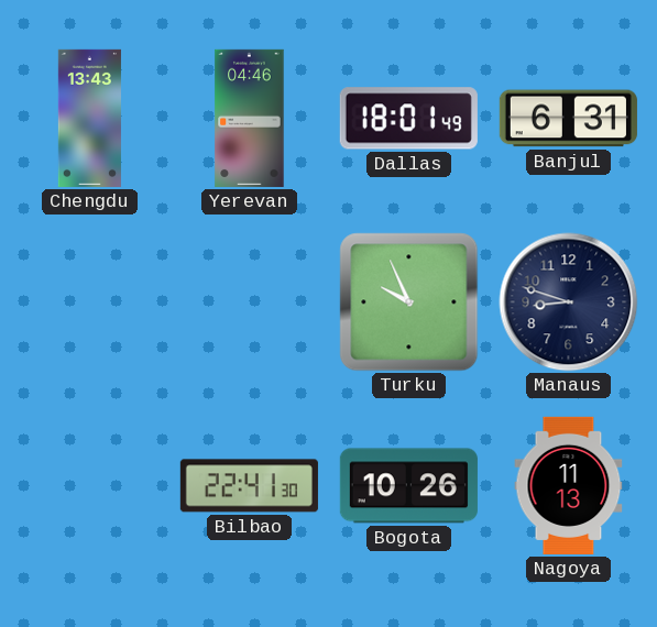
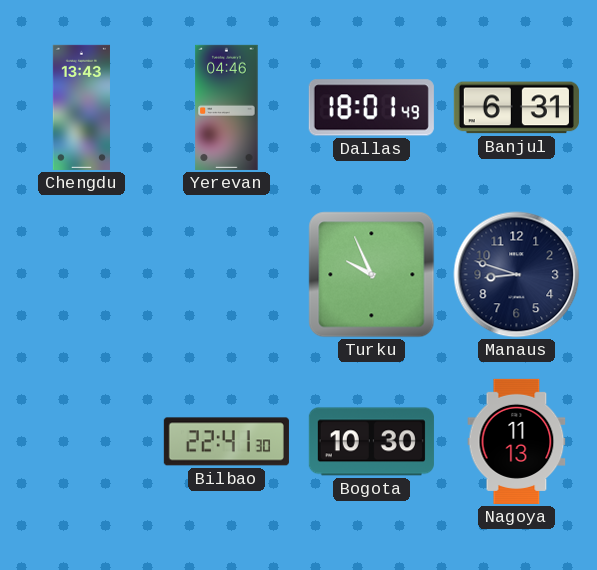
Bogota: 10:26 -> 10:30 (371, 442)
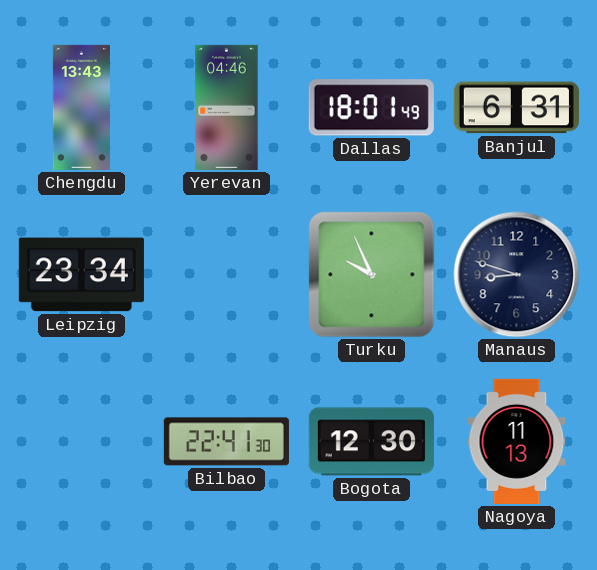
Leipzig: none -> 23:34 (81, 275)
Bogota: 10:30 -> 12:30 (371, 442)
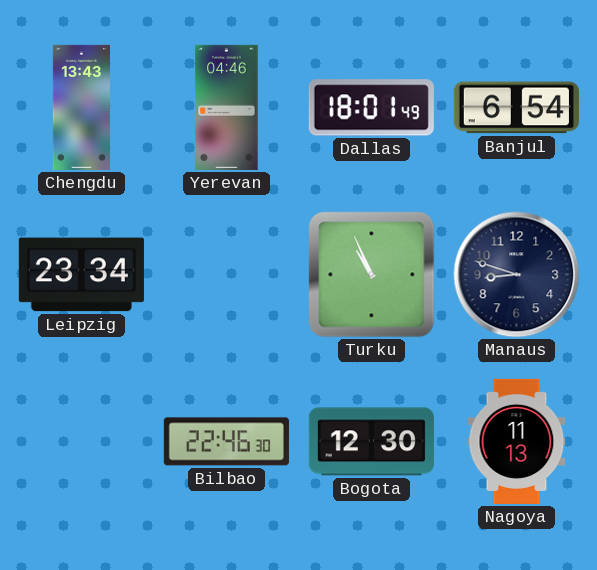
Banjul: 6:31 -> 6:54 (516, 108)
Turku: 9:56 -> 10:56 (372, 275)
Bilbao: 22:41 -> 22:46 (226, 442)
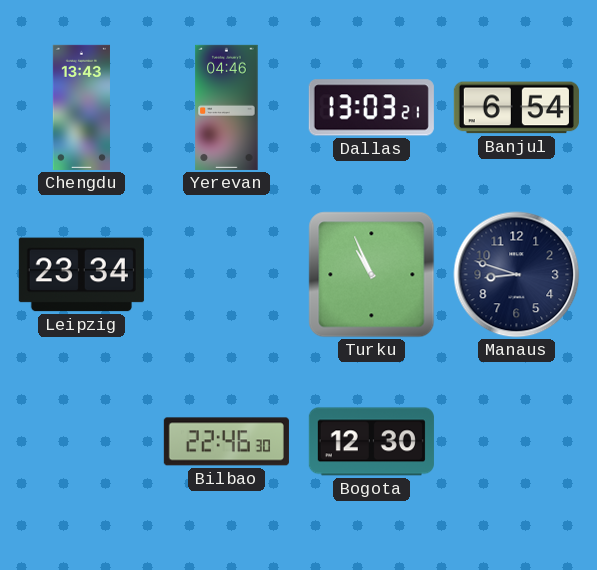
Dallas: 18:01 -> 13:03 (371, 108)
Nagoya: 11:13 -> none (517, 441)
